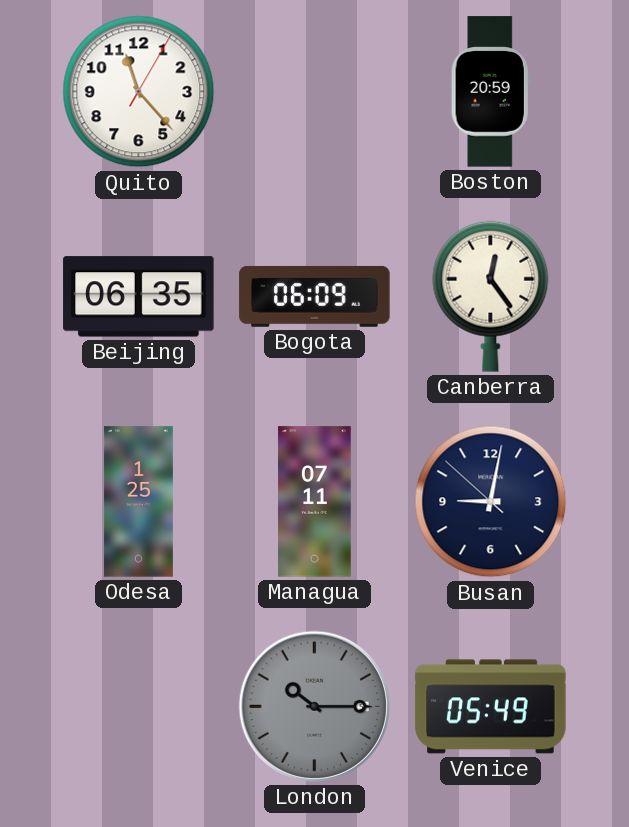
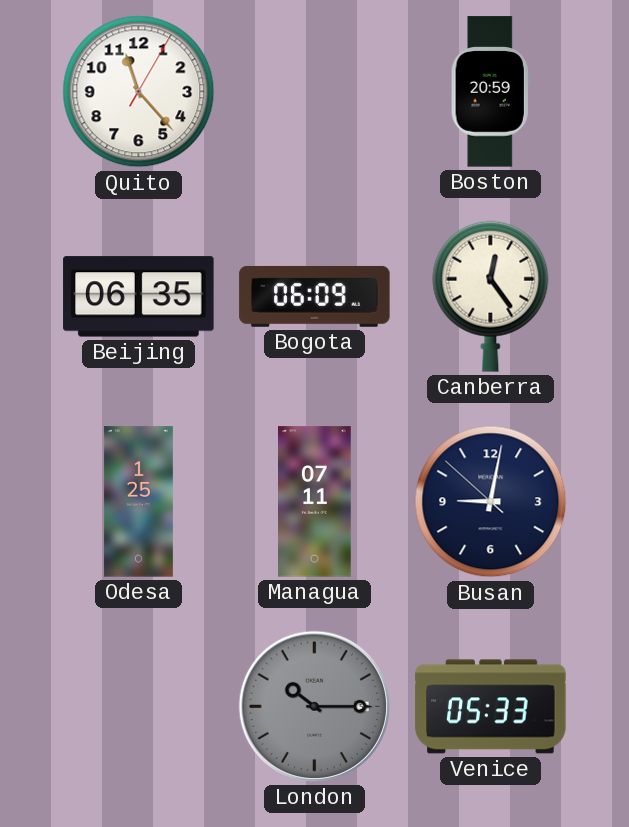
Venice: 05:49 -> 05:33 (491, 707)
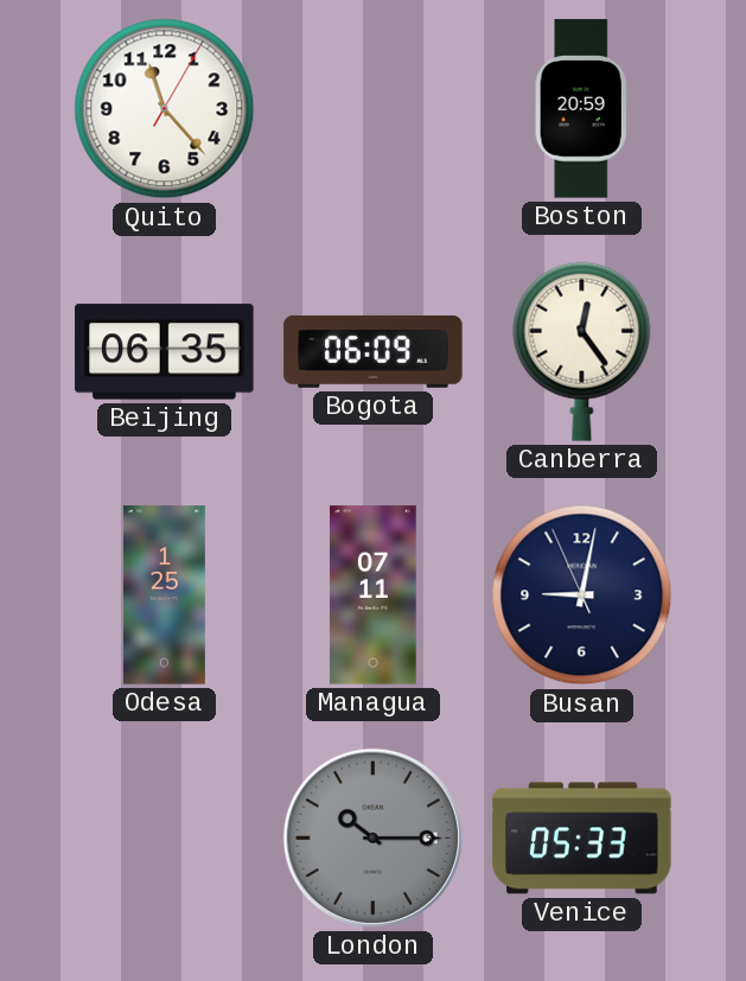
Busan: 9:01:52 -> 9:01:56 (582, 595)
